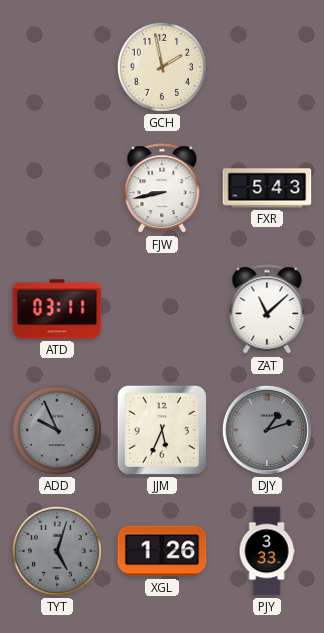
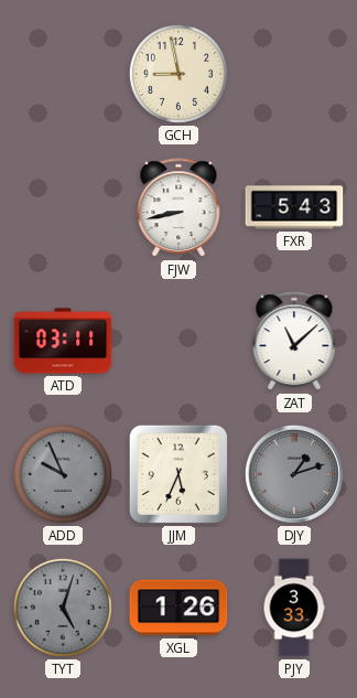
GCH: 1:58 -> 8:58 (178, 74)
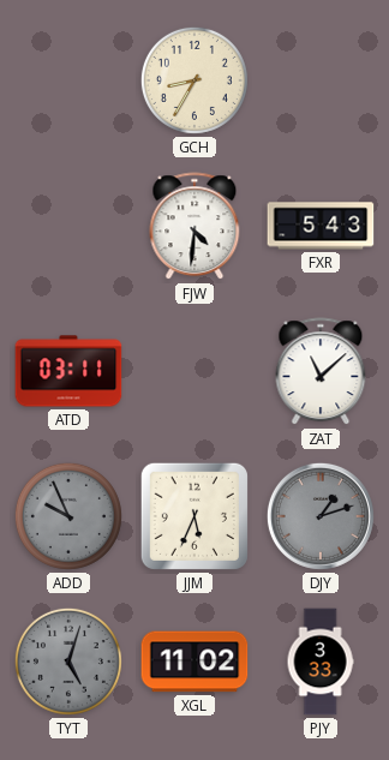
GCH: 8:58 -> 8:35 (194, 80)
FJW: 8:43 -> 4:31 (194, 227)
XGL: 1:26 -> 11:02 (194, 662)
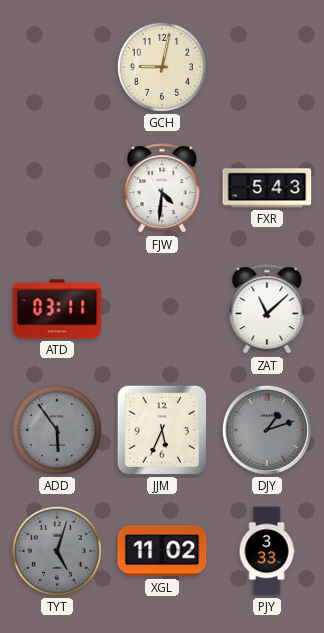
GCH: 8:35 -> 9:02 (162, 67)
ADD: 9:56 -> 5:54 (57, 430)
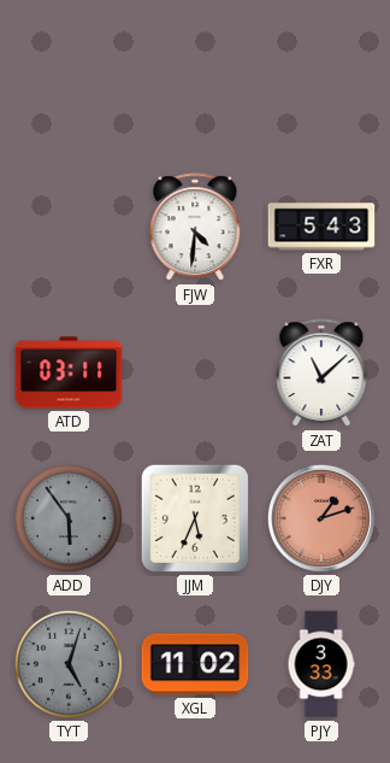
GCH: 9:02 -> none (162, 67)
DJY dial: grey -> salmon (321, 518)
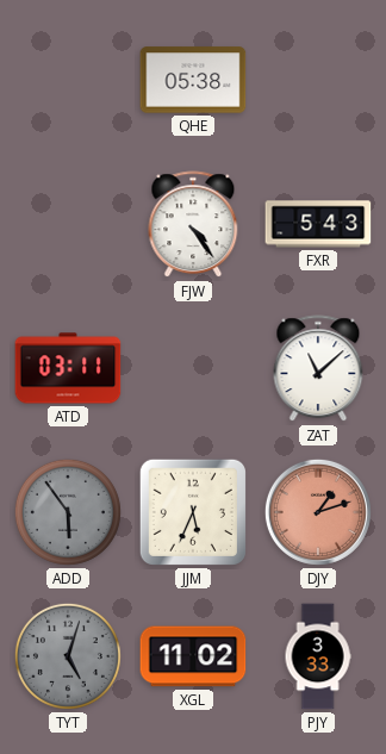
QHE: none -> 05:38 (193, 80)
FJW: 4:31 -> 4:24 (193, 225)
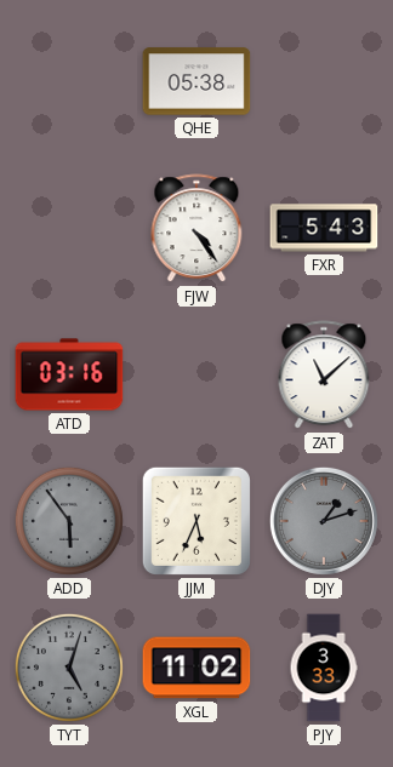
ATD: 03:11 -> 03:16 (69, 374)
DJY dial: salmon -> grey (324, 521)
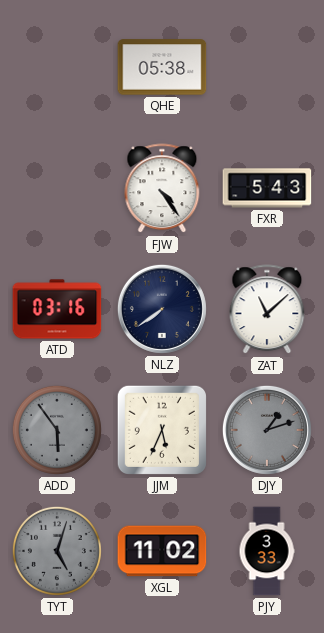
NLZ: none -> 7:39 (162, 309)
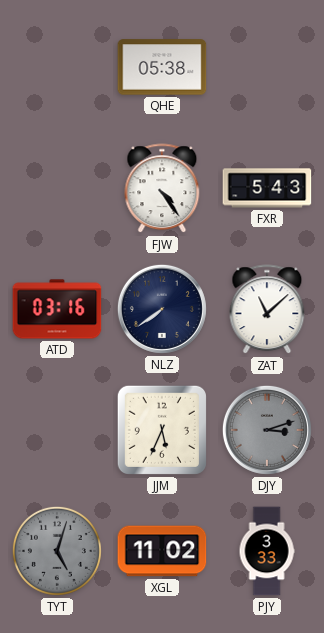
ADD: 5:54 -> none (57, 430)
DJY: 1:12 -> 3:12 (267, 430)
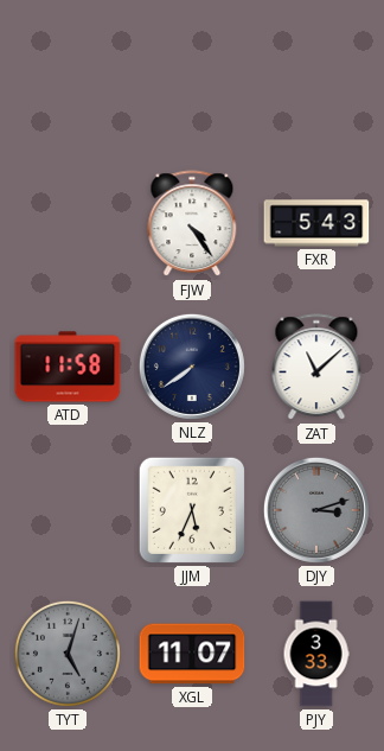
QHE: 05:38 -> none (162, 67)
ATD: 03:16 -> 11:58 (68, 367)
XGL: 11:02 -> 11:07 (192, 654)
